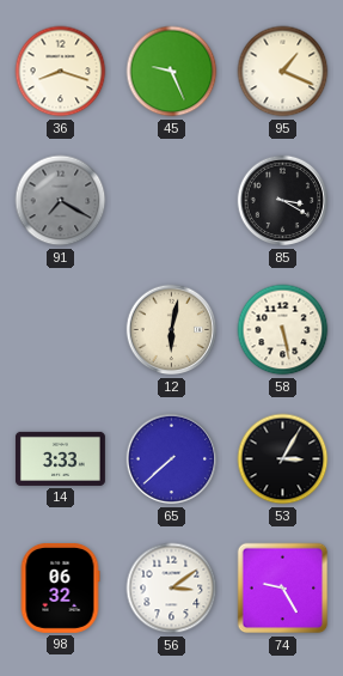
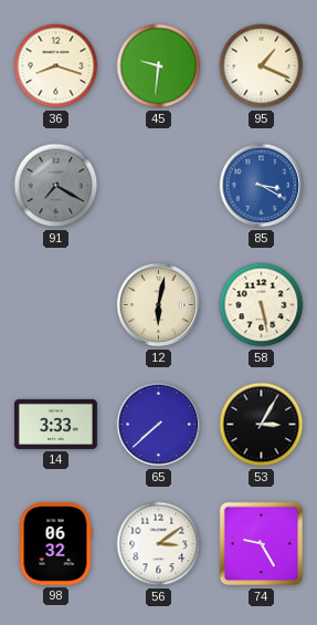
45: 9:26 -> 9:31 (159, 66)
85 dial: black -> blue (262, 186)
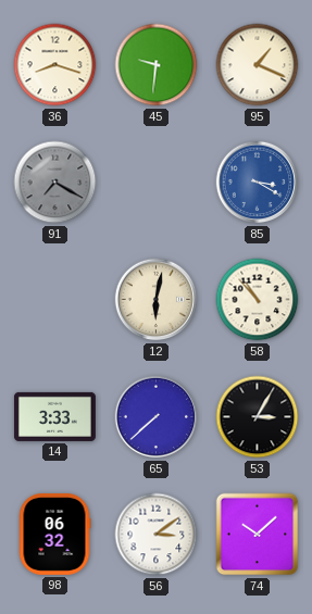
58: 5:28 -> 10:53 (258, 300)
74: 9:25 -> 10:08 (258, 535)
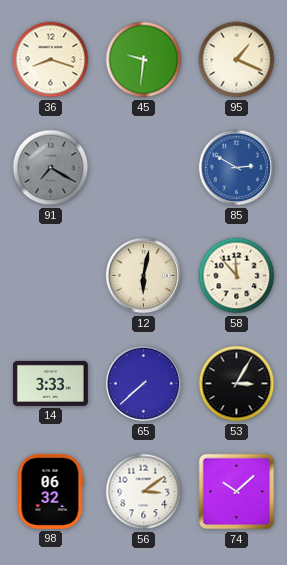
85: 3:20 -> 2:50 (237, 168)
58: 10:53 -> 11:53 (237, 276)
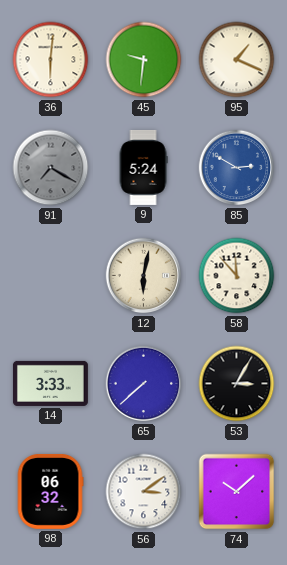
36: 8:18 -> 6:01 (51, 60)
9: none -> 5:24 (143, 168)
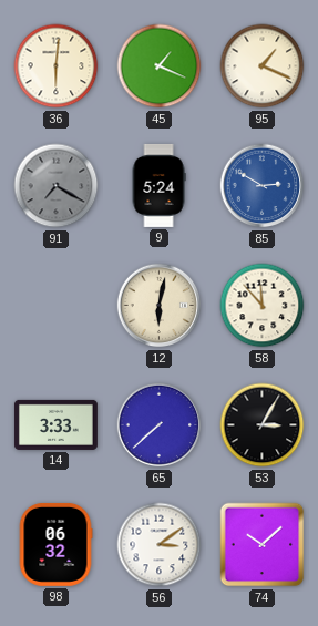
45: 9:31 -> 1:19 (160, 66)
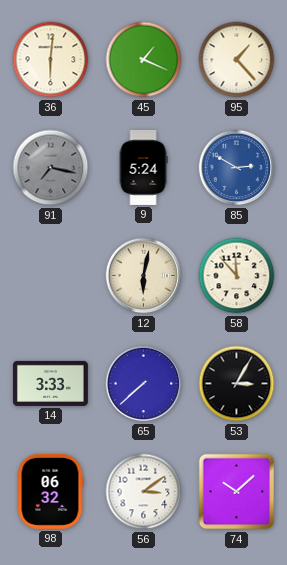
95: 1:19 -> 1:23 (237, 60)
91: 7:20 -> 7:17 (51, 168)
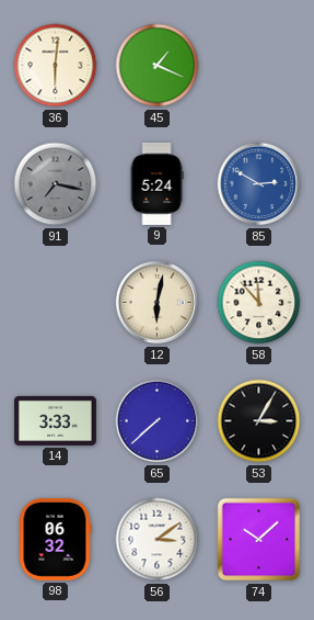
95: 1:23 -> none (237, 60)
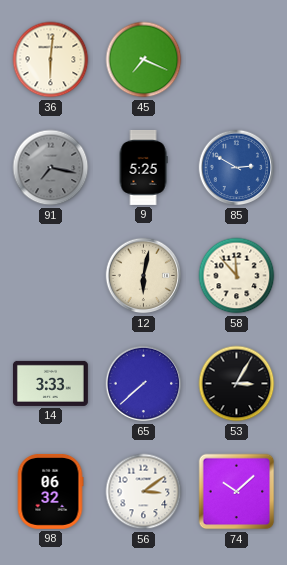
45: 1:19 -> 7:19 (144, 60)
9: 5:24 -> 5:25 (143, 168)
